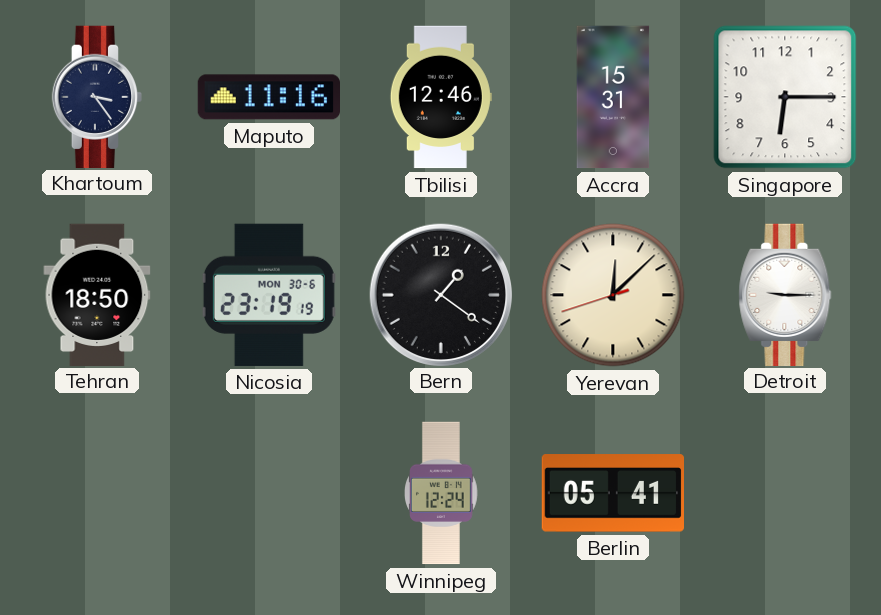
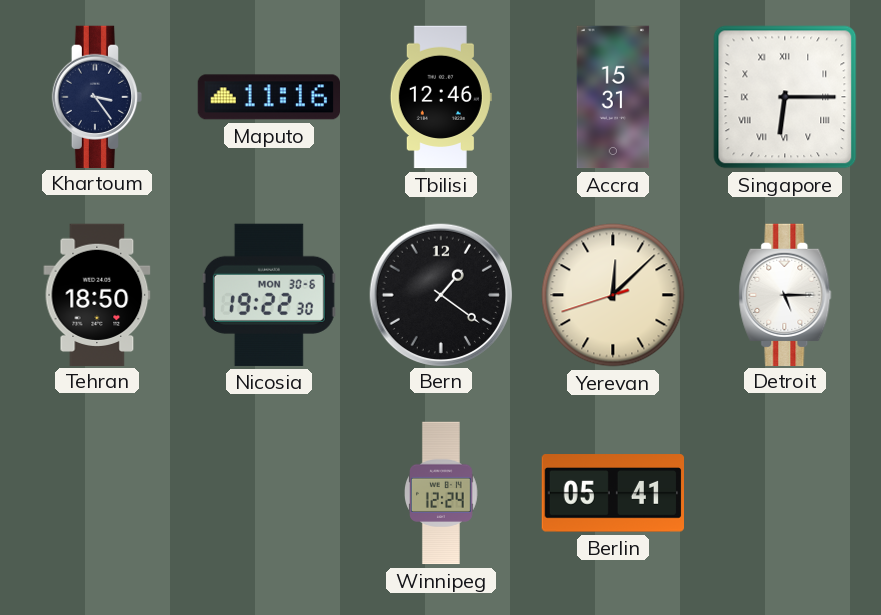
Singapore numerals: Arabic -> Roman (785, 97)
Nicosia: 23:19 -> 19:22 (269, 295)
Detroit: 9:15 -> 5:15 (785, 294)
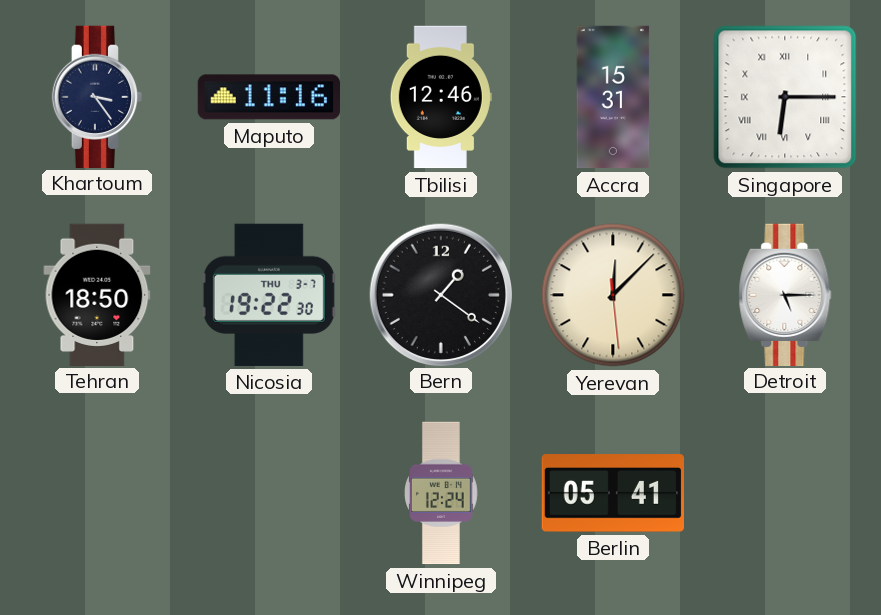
Nicosia date: MON 30-6 -> THU 3-7 (269, 295)
Yerevan: 12:07:42 -> 12:07:29 (613, 295)
